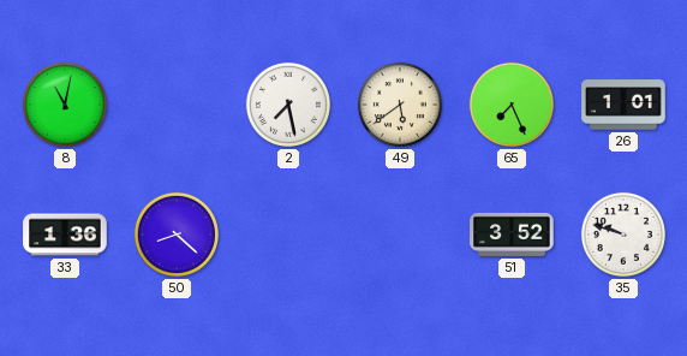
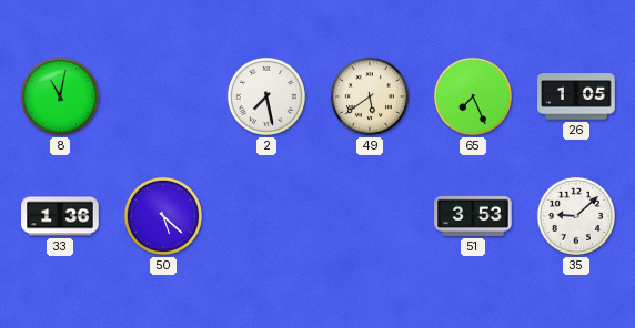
26: 1:01 -> 1:05 (576, 96)
50: 8:22 -> 5:22 (163, 216)
51: 3:52 -> 3:53 (473, 216)
35: 9:48 -> 9:08 (576, 216)
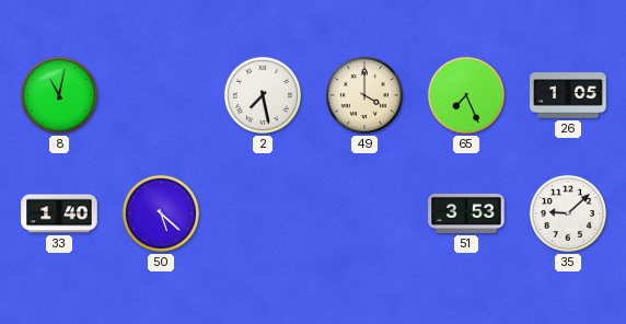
49: 5:39 -> 4:00 (364, 95)
33: 1:36 -> 1:40 (59, 213)
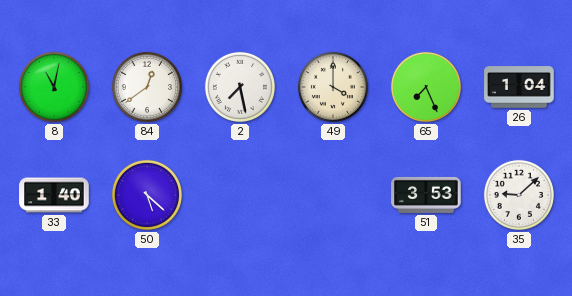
84: none -> 12:39 (147, 87)
26: 1:05 -> 1:04 (519, 87)
